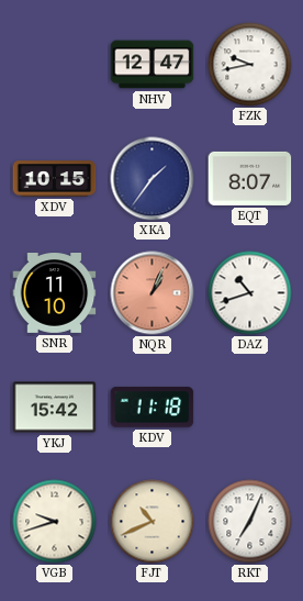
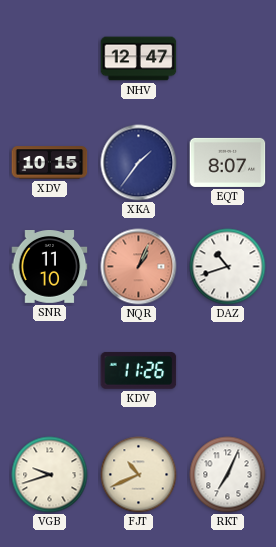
FZK: 9:43 -> none (250, 65)
YKJ: 15:42 -> none (55, 408)
KDV: 11:18 -> 11:26 (139, 370)
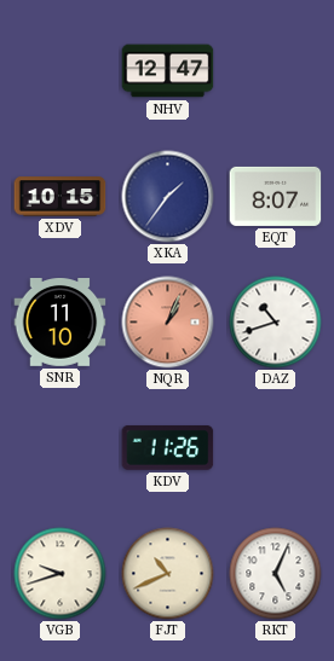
RKT: 7:04 -> 5:04 (276, 574)
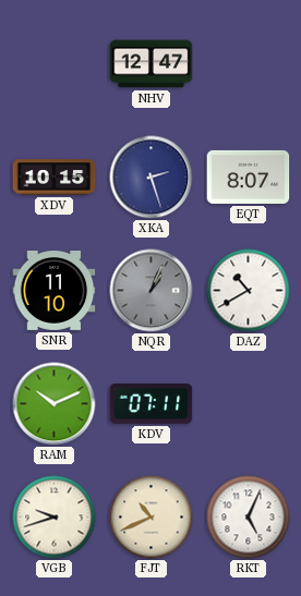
XKA: 1:36 -> 2:27 (152, 178)
NQR dial: salmon -> grey (152, 291)
DAZ: 10:42 -> 10:40 (249, 291)
RAM: none -> 10:11 (55, 404)
KDV: 11:26 -> 07:11 (152, 403)
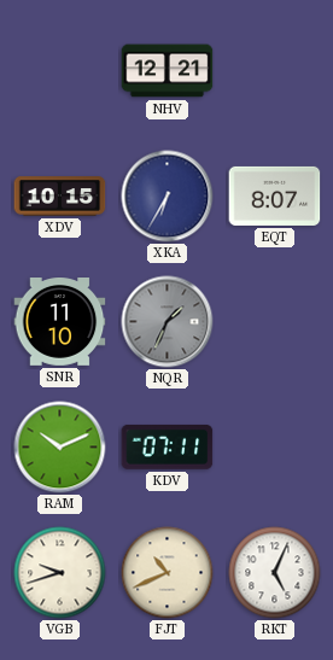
NHV: 12:47 -> 12:21 (168, 71)
XKA: 2:27 -> 6:35 (168, 197)
NQR: 1:04 -> 1:34 (168, 322)
DAZ: 10:40 -> none (249, 291)
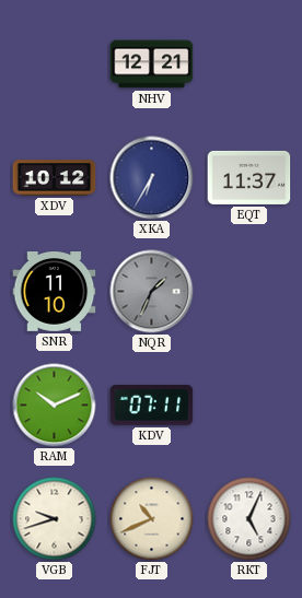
XDV: 10:15 -> 10:12 (55, 178)
EQT: 8:07 -> 11:37 (249, 177)
